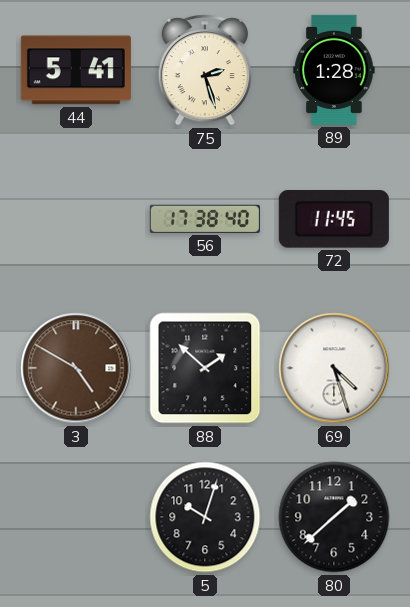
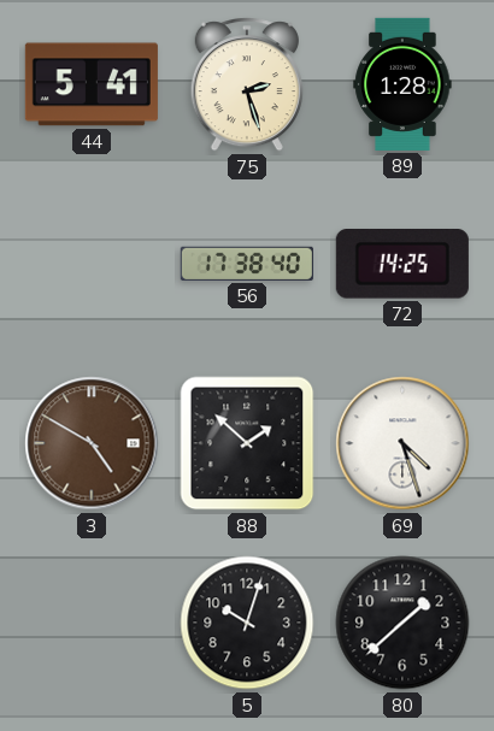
72: 11:45 -> 14:25 (402, 265)
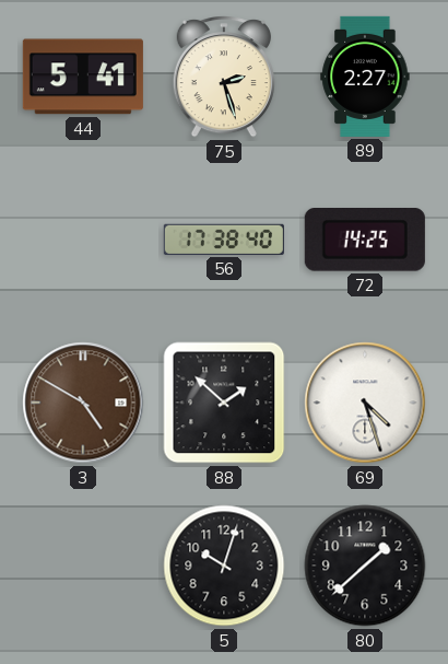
89: 1:28 -> 2:27 (365, 77)
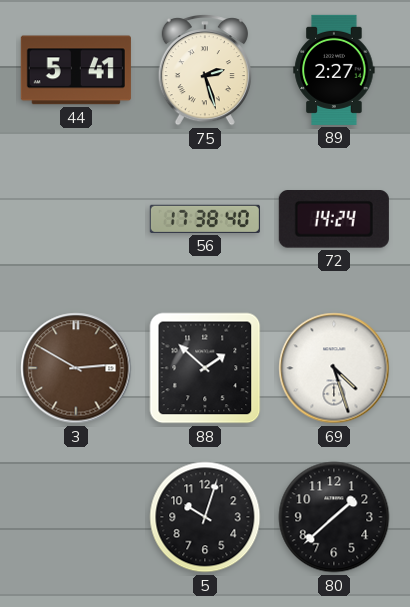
72: 14:25 -> 14:24 (334, 220)
3: 4:50 -> 2:50 (76, 368)
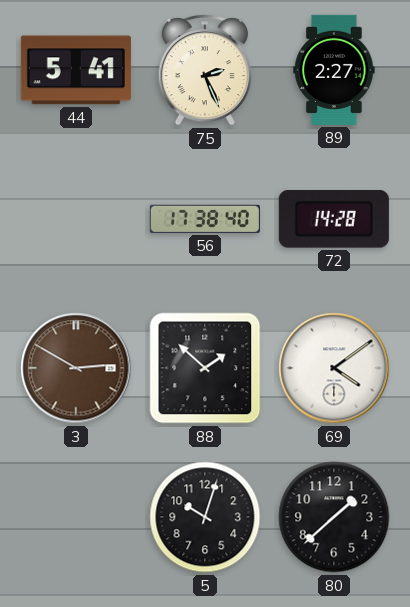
75: 2:27 -> 2:26 (205, 70)
72: 14:24 -> 14:28 (334, 220)
69: 4:27 -> 4:09 (334, 368)
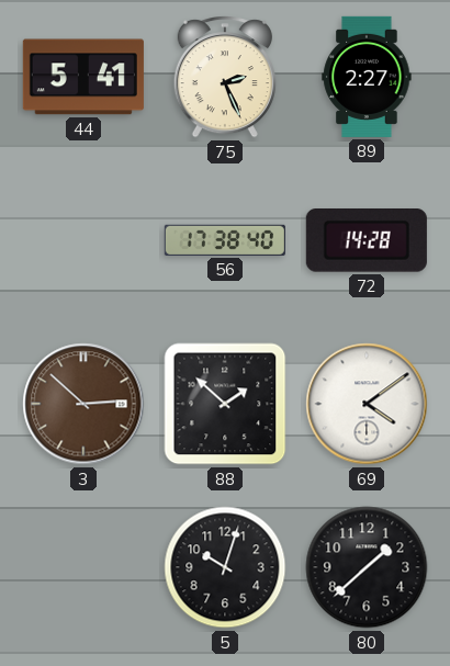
3: 2:50 -> 2:52 (83, 404)
